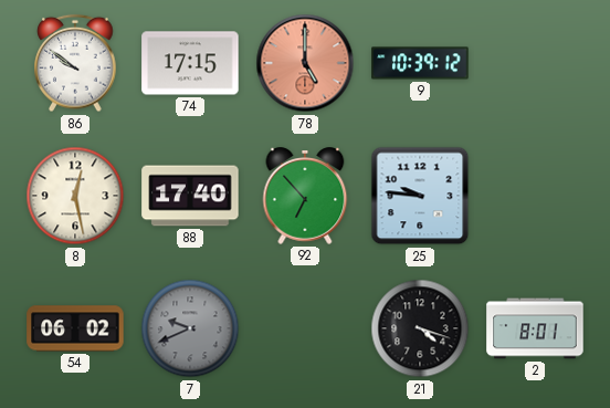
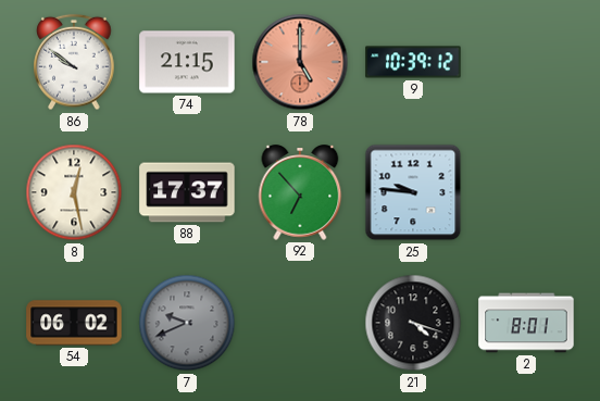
74: 17:15 -> 21:15 (187, 62)
88: 17:40 -> 17:37 (187, 192)
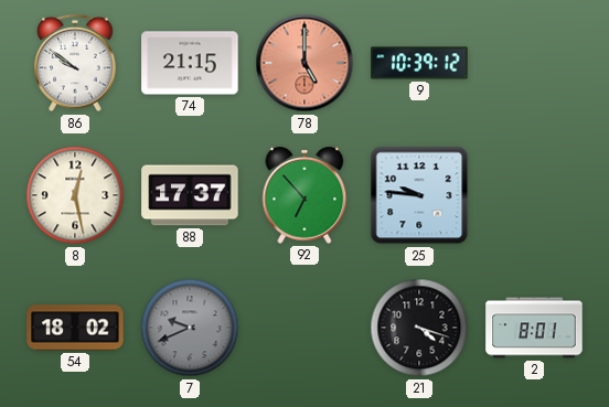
54: 06:02 -> 18:02 (75, 328)
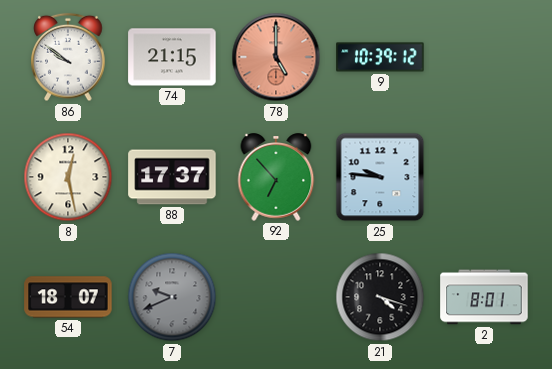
54: 18:02 -> 18:07 (68, 297)
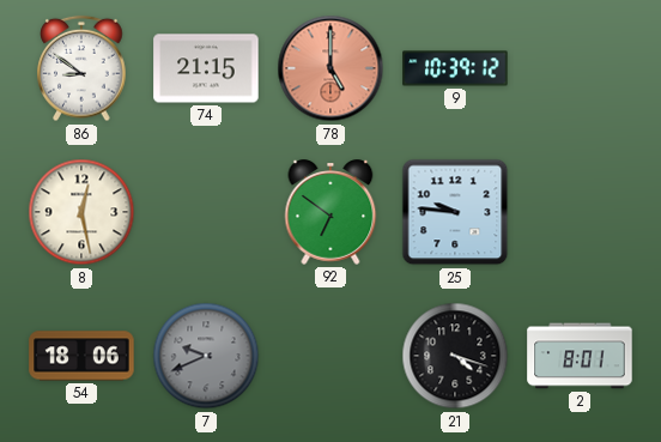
86: 9:51 -> 8:51 (81, 68)
88: 17:37 -> none (172, 177)
92: 6:53 -> 6:51 (330, 212)
54: 18:07 -> 18:06 (81, 356)
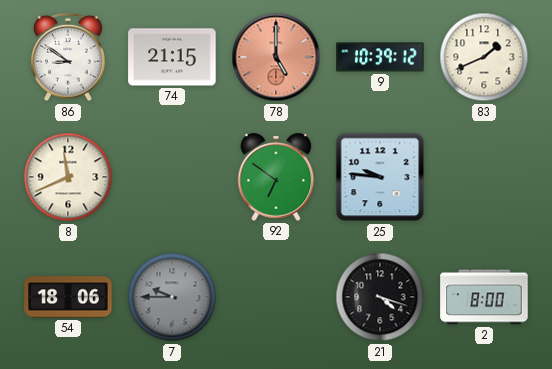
83: none -> 1:41 (484, 57)
8: 12:28 -> 11:41 (68, 177)
7: 9:41 -> 9:45 (172, 297)
2: 8:01 -> 8:00 (484, 297)
